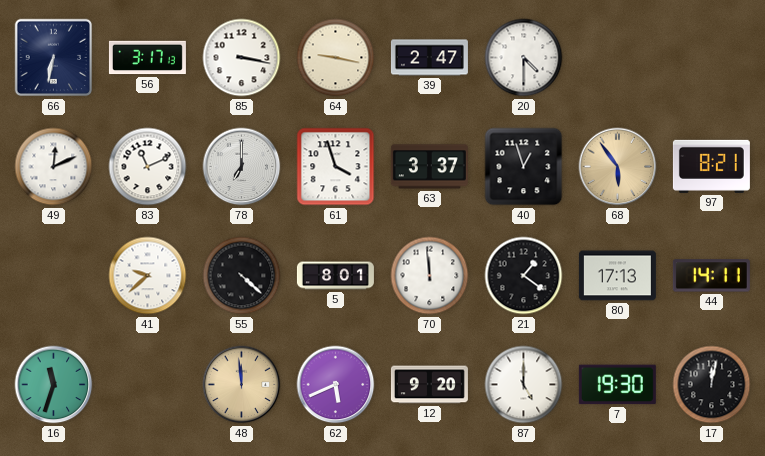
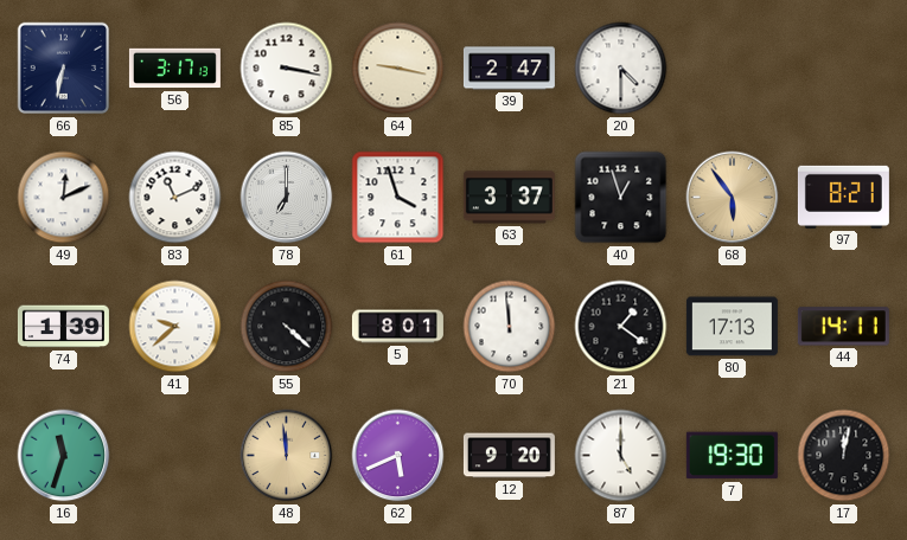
74: none -> 1:39 (63, 327)
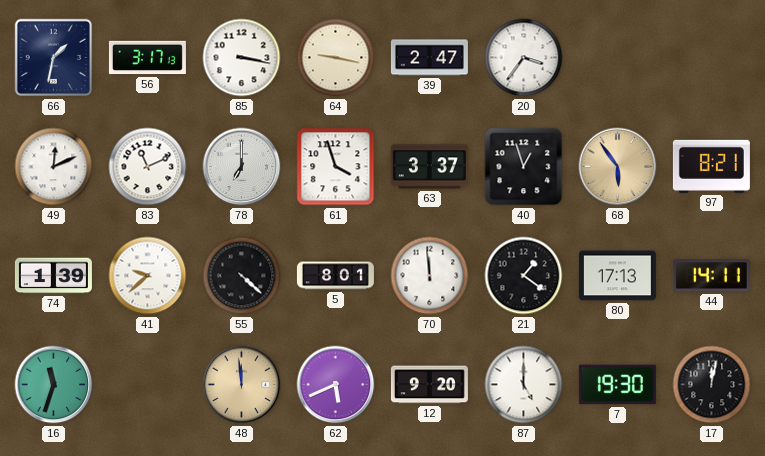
66: 6:32 -> 1:32 (54, 58)
20: 4:30 -> 3:36 (524, 58)
